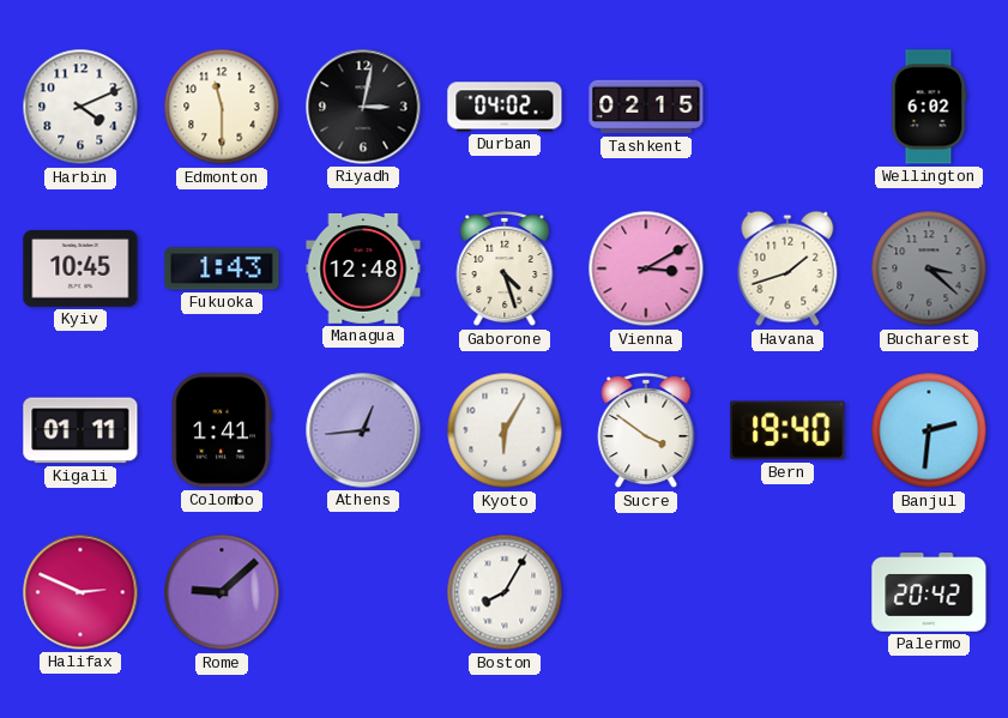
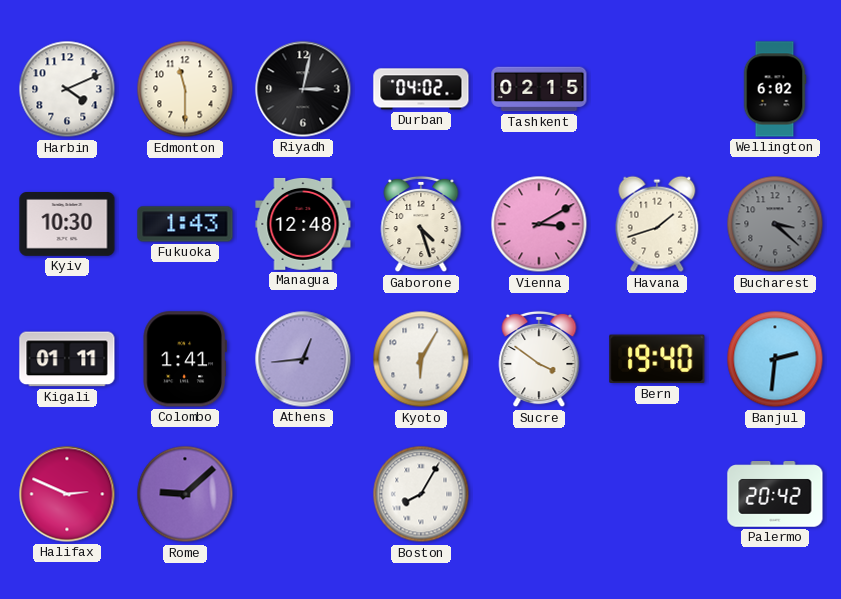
Kyiv: 10:45 -> 10:30 (67, 225)
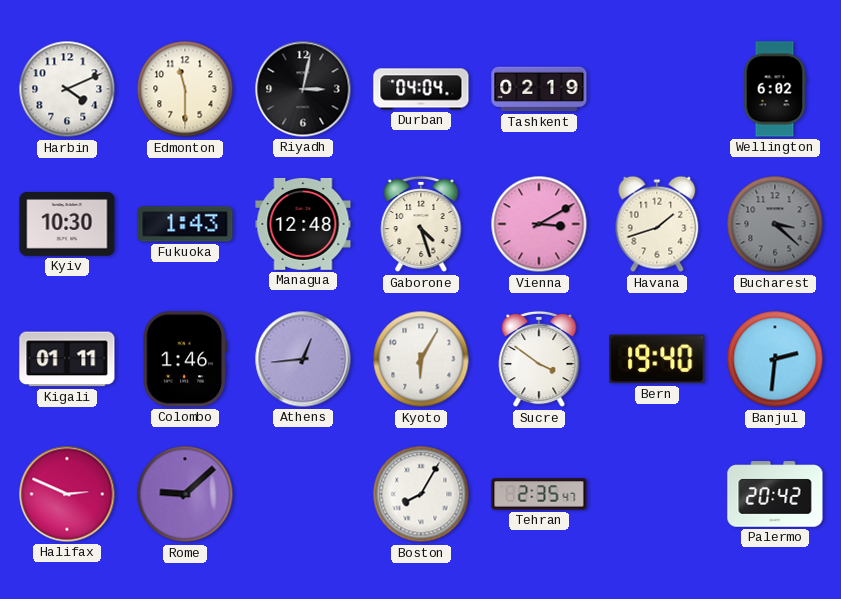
Durban: 04:02 -> 04:04 (421, 89)
Tashkent: 02:15 -> 02:19 (539, 89)
Colombo: 1:41 -> 1:46 (185, 359)
Tehran: none -> 2:35 (539, 494)
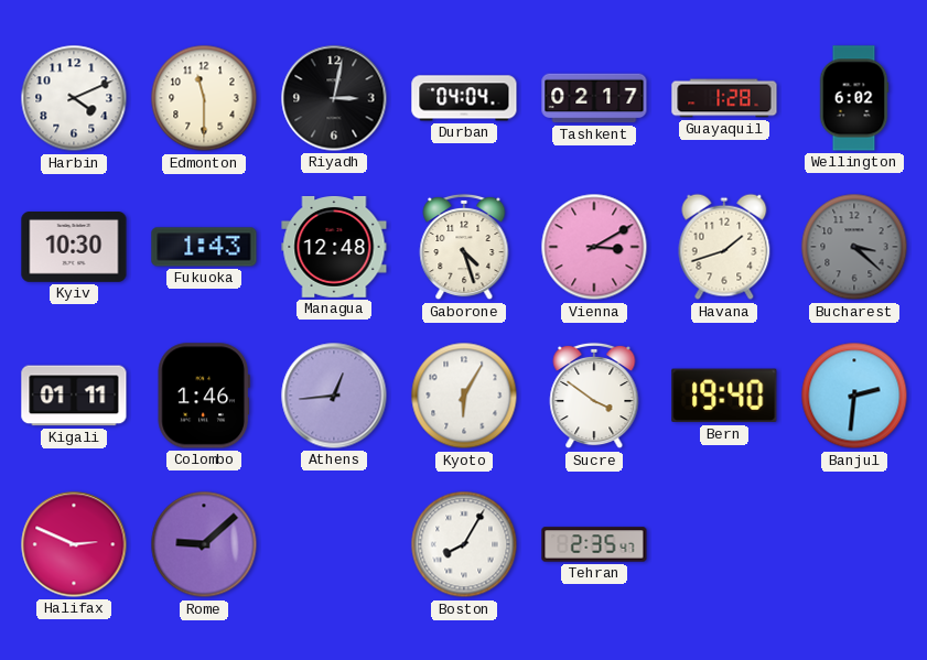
Tashkent: 02:19 -> 02:17 (594, 98)
Guayaquil: none -> 1:28 (724, 98)
Palermo: 20:42 -> none (775, 494)
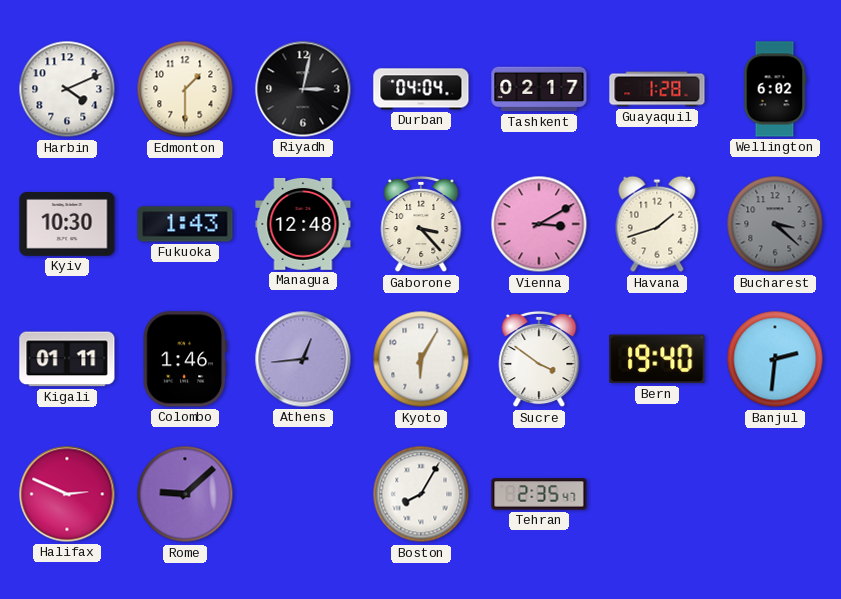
Edmonton: 11:30 -> 1:30 (185, 89)
Gaborone: 4:27 -> 3:23 (421, 224)
